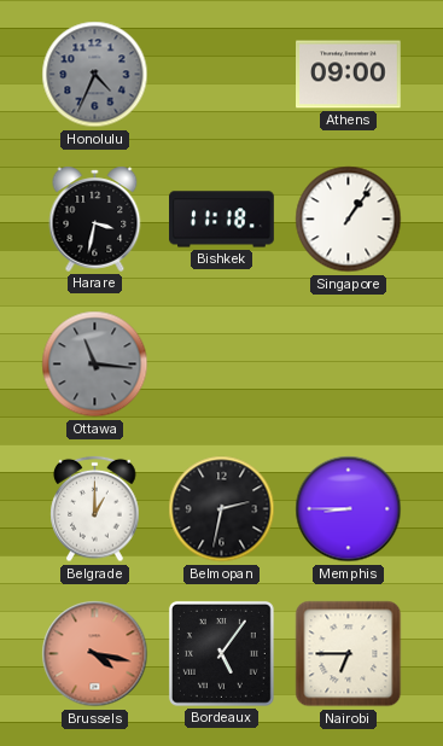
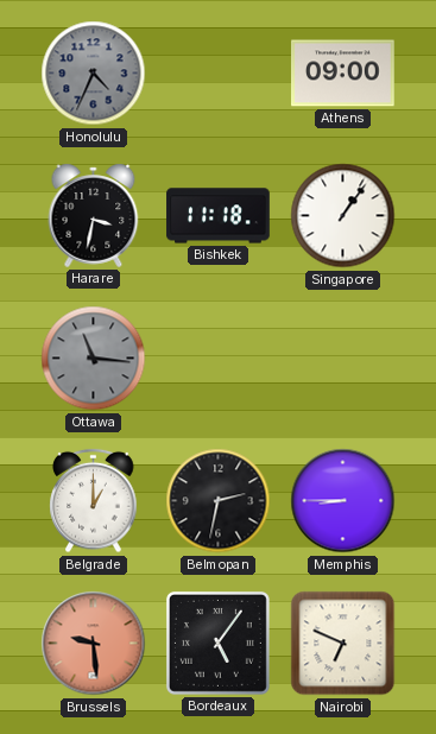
Brussels: 4:17 -> 9:29 (94, 644)
Nairobi: 6:45 -> 6:49 (343, 644)
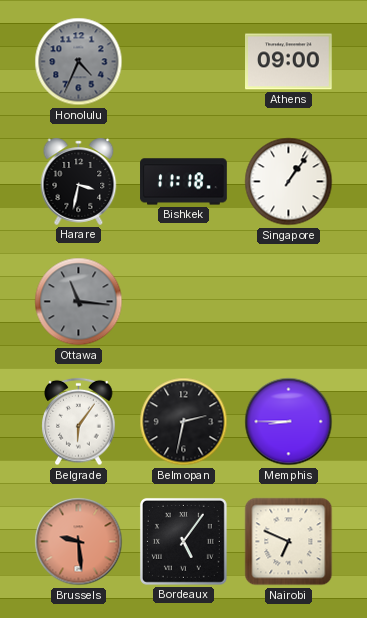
Belgrade: 1:00 -> 6:06 (79, 422)
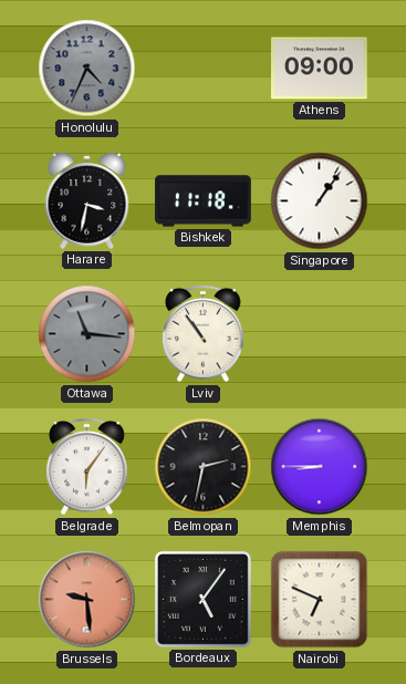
Lviv: none -> 10:54 (204, 334)
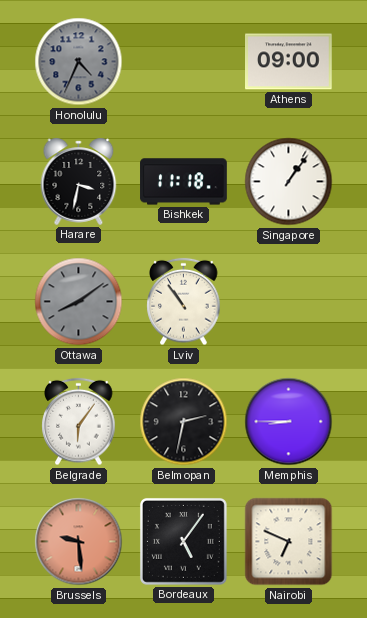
Ottawa: 11:16 -> 8:09 (79, 302)
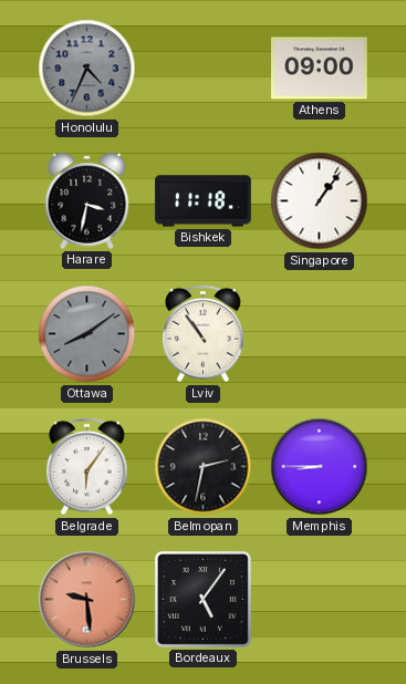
Nairobi: 6:49 -> none (289, 542)
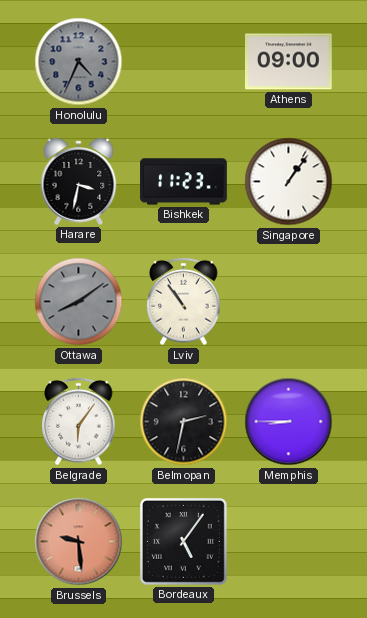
Bishkek: 11:18 -> 11:23 (184, 182)
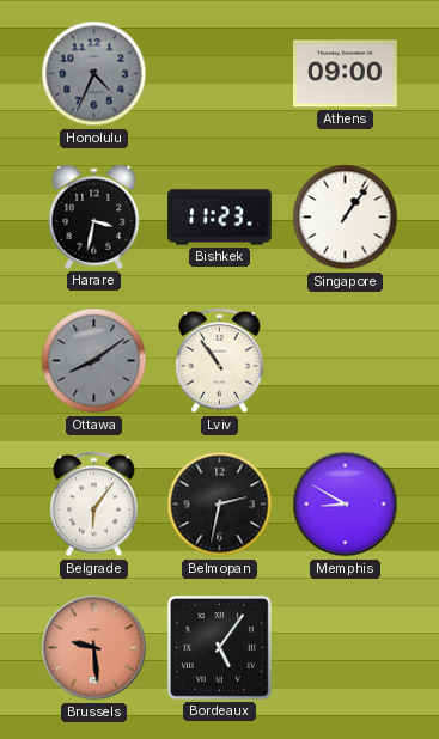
Memphis: 8:45 -> 8:50 (346, 505)
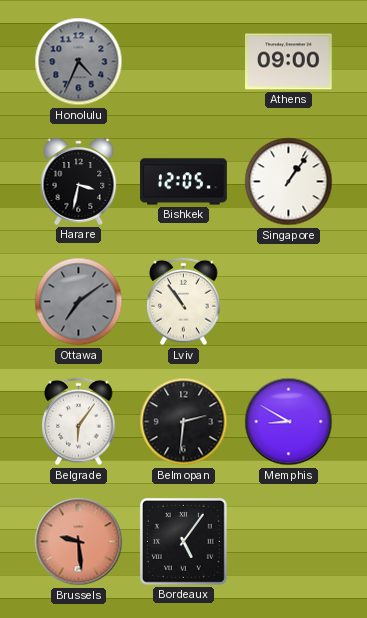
Bishkek: 11:23 -> 12:05 (184, 182)
Ottawa: 8:09 -> 7:09 (79, 302)
Belmopan: 2:32 -> 2:31 (184, 422)
